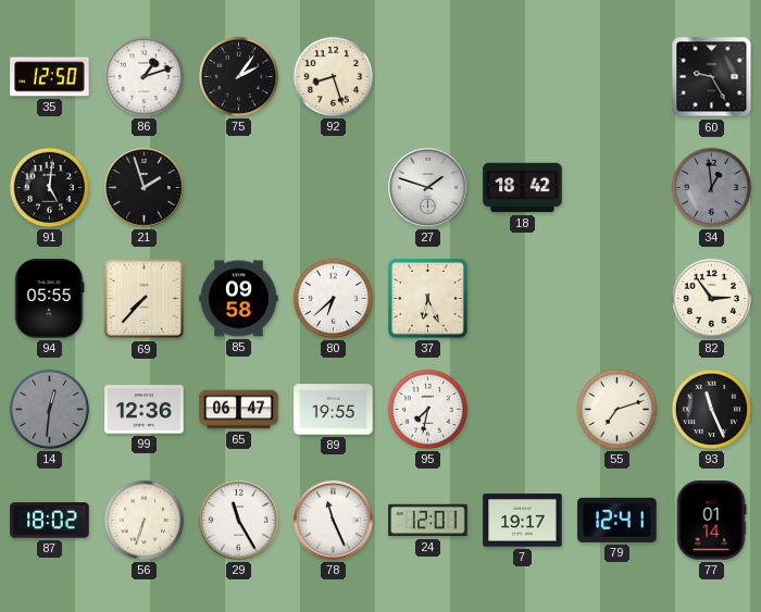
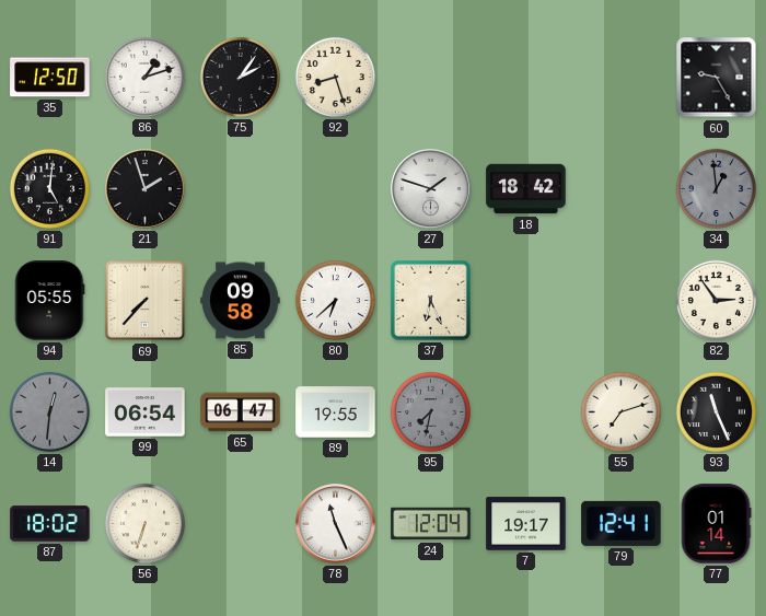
99: 12:36 -> 06:54 (146, 412)
95 dial: white -> grey (430, 411)
29: 11:25 -> none (239, 521)
24: 12:01 -> 12:04 (431, 524)
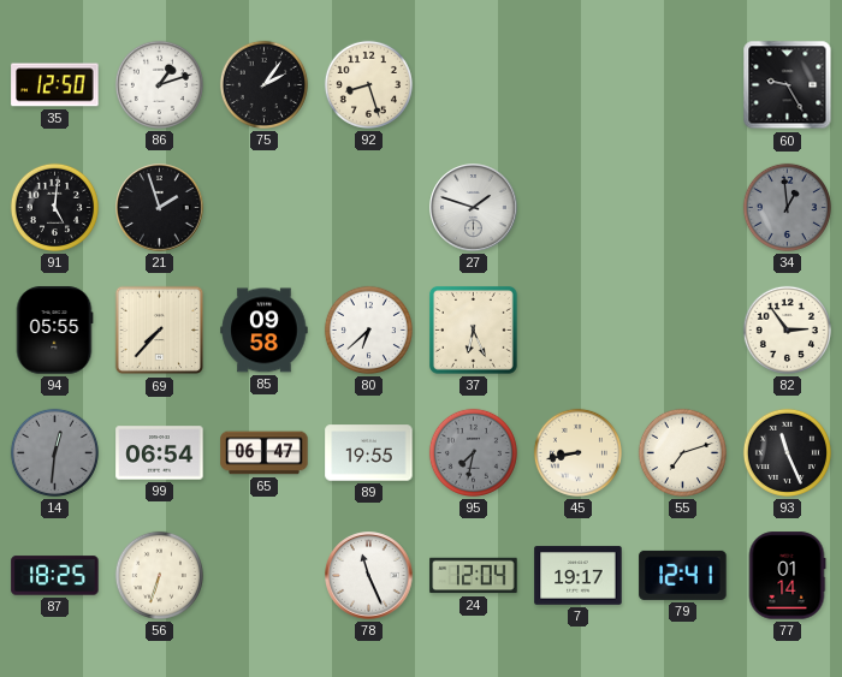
18: 18:42 -> none (526, 189)
45: none -> 8:43 (577, 452)
87: 18:02 -> 18:25 (55, 576)
